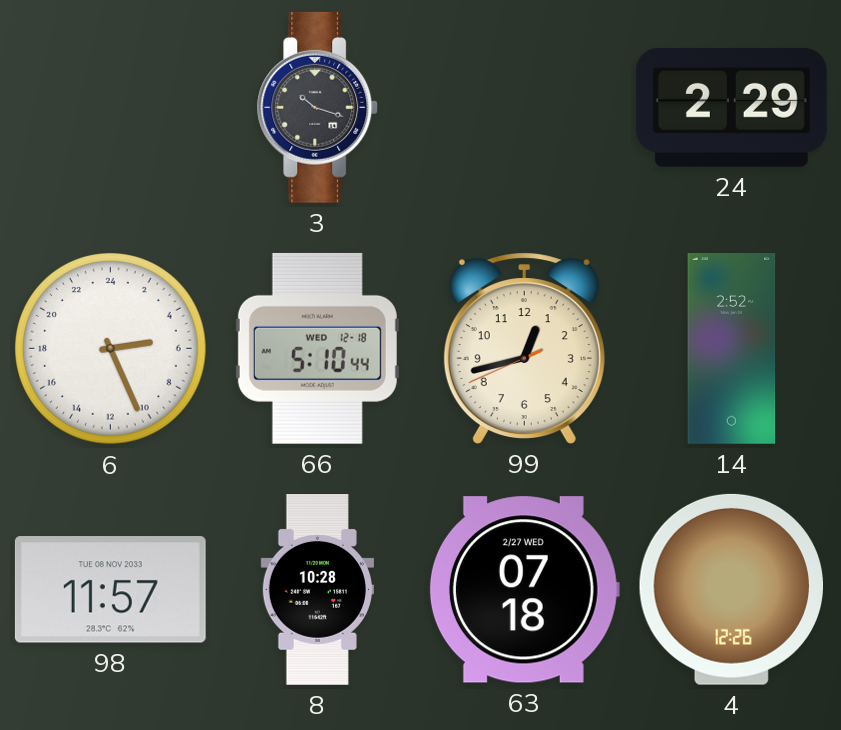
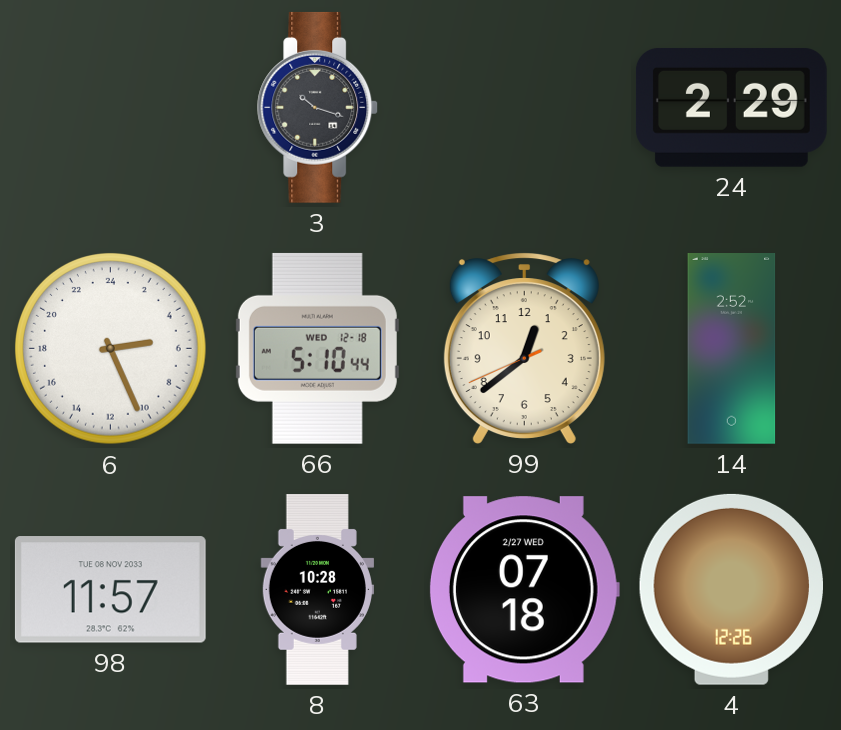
99: 12:42 -> 12:38 (524, 348)
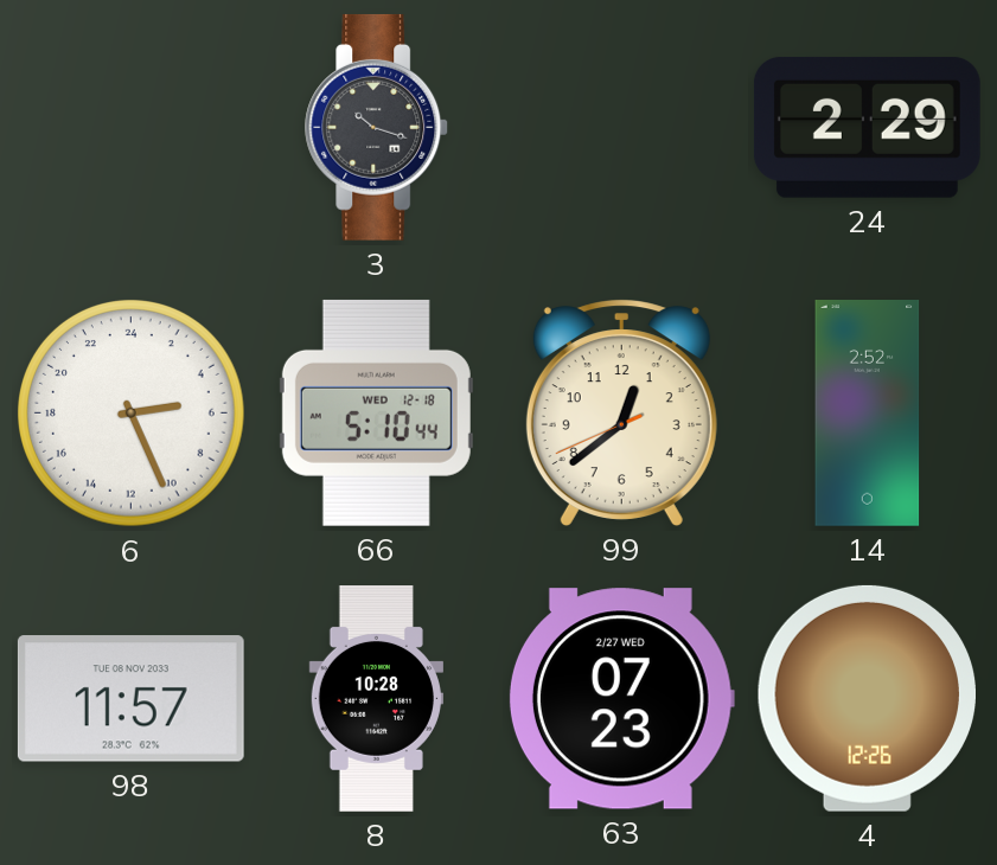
63: 07:18 -> 07:23 (621, 699)
